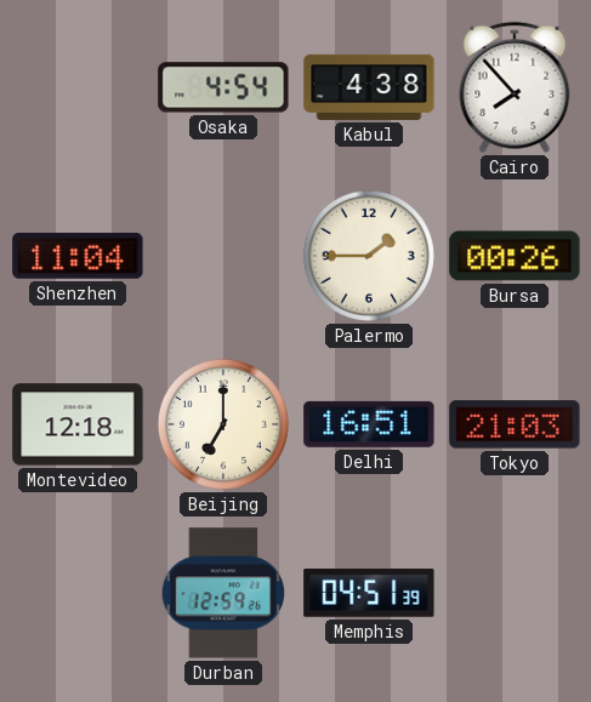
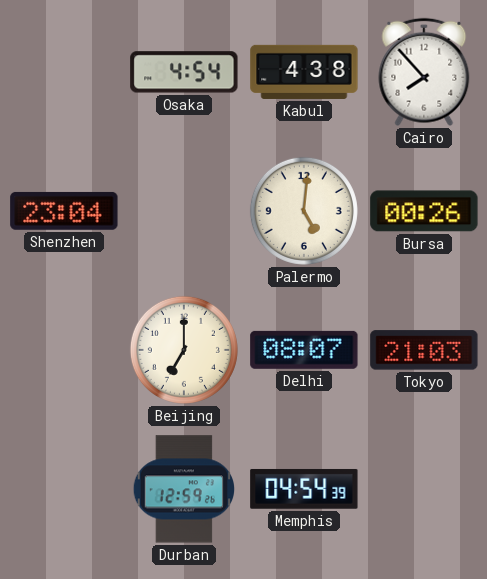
Shenzhen: 11:04 -> 23:04 (64, 211)
Palermo: 1:45 -> 5:01 (304, 211)
Montevideo: 12:18 -> none (78, 424)
Delhi: 16:51 -> 08:07 (304, 350)
Memphis: 04:51 -> 04:54 (304, 489)
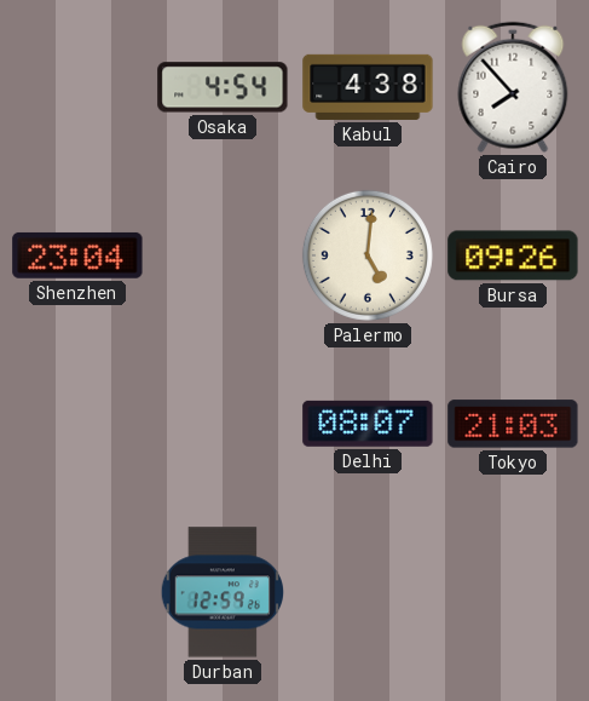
Bursa: 00:26 -> 09:26 (513, 255)
Beijing: 7:00 -> none (184, 350)
Memphis: 04:54 -> none (304, 489)
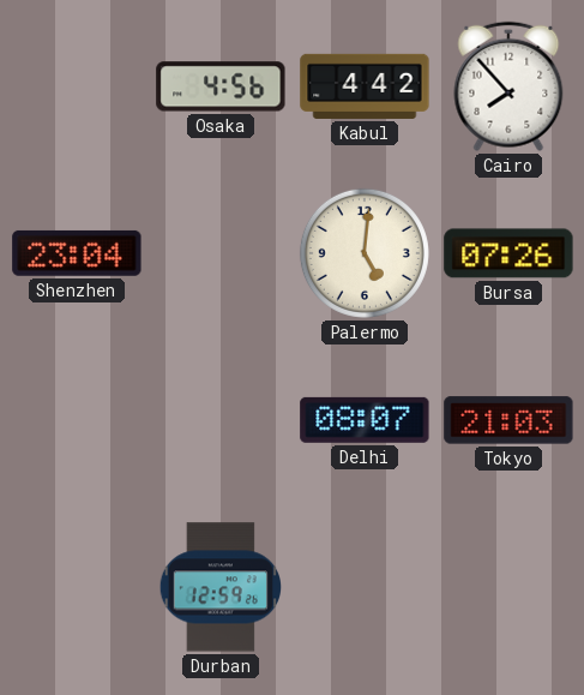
Osaka: 4:54 -> 4:56 (221, 86)
Kabul: 4:38 -> 4:42 (365, 86)
Bursa: 09:26 -> 07:26 (508, 253)
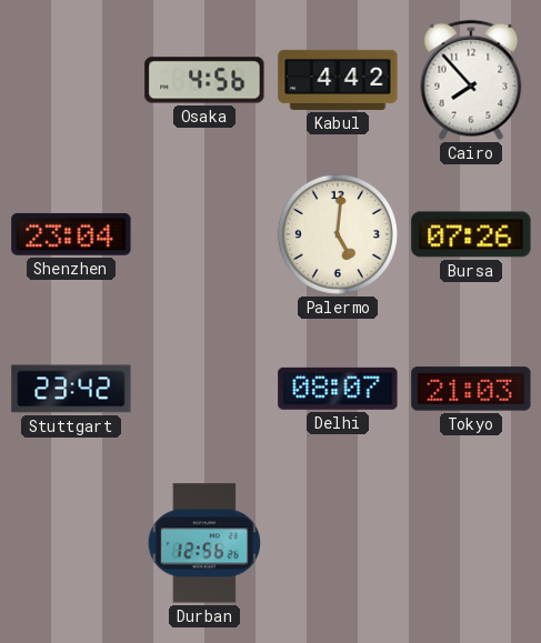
Stuttgart: none -> 23:42 (71, 389)
Durban: 12:59 -> 12:56 (203, 543)
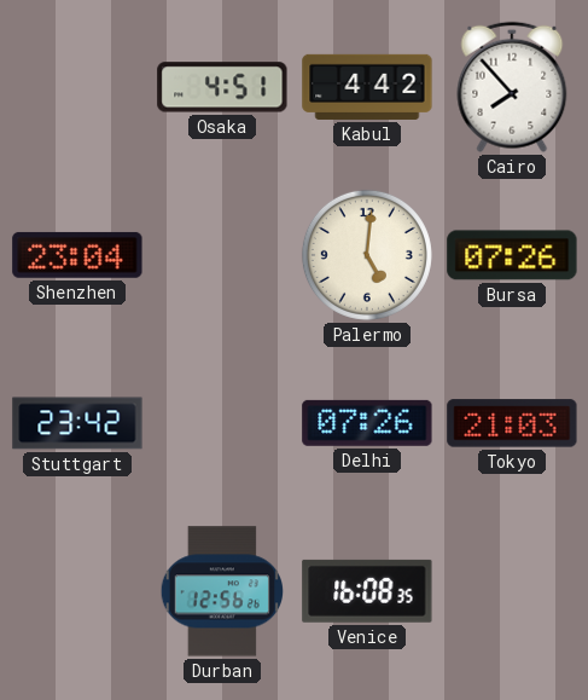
Osaka: 4:56 -> 4:51 (222, 87)
Delhi: 08:07 -> 07:26 (367, 423)
Venice: none -> 16:08 (367, 591)
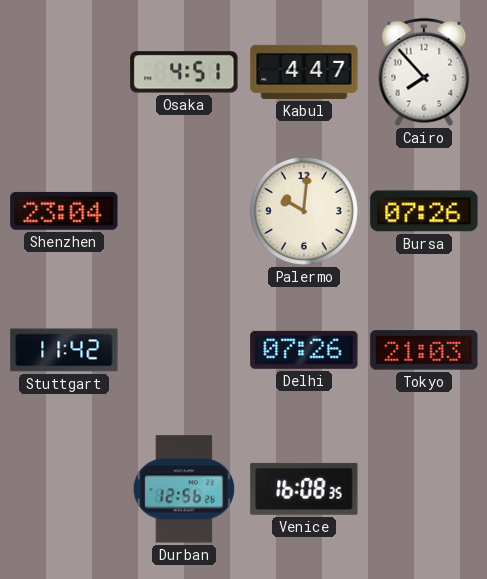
Kabul: 4:42 -> 4:47 (304, 72)
Palermo: 5:01 -> 10:01 (304, 211)
Stuttgart: 23:42 -> 11:42 (64, 350)
